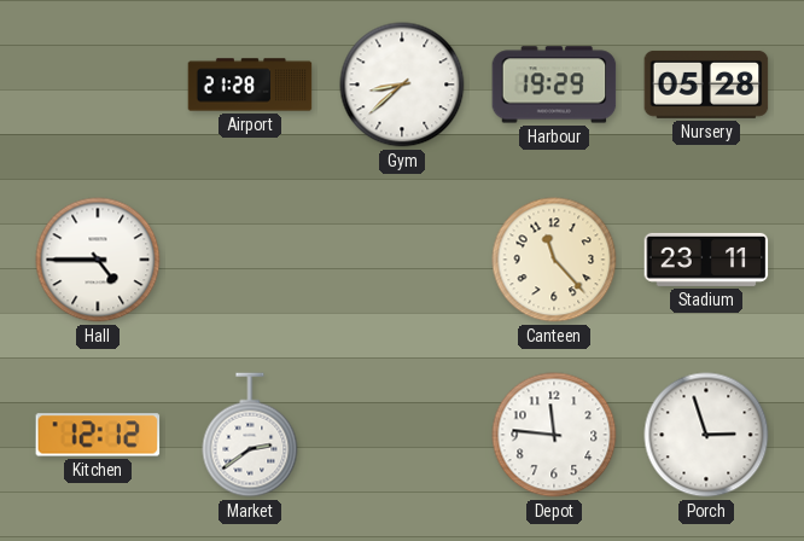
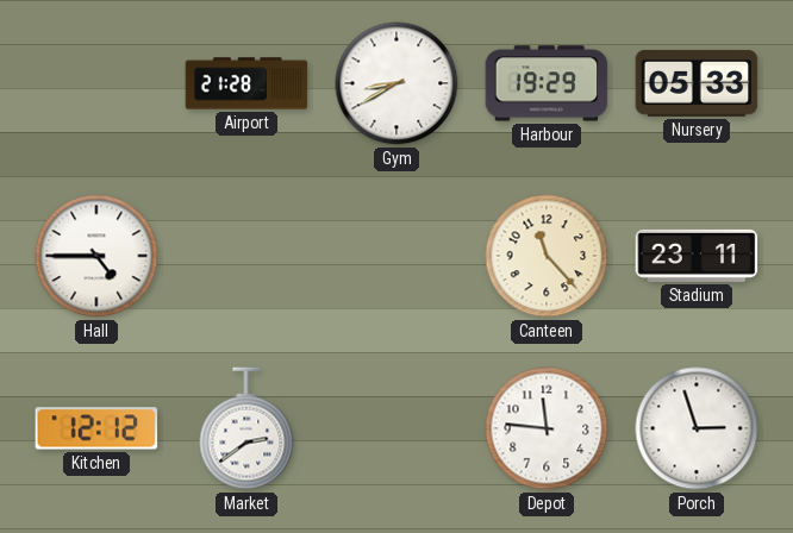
Gym: 8:38 -> 8:40 (396, 83)
Nursery: 05:28 -> 05:33 (697, 83)
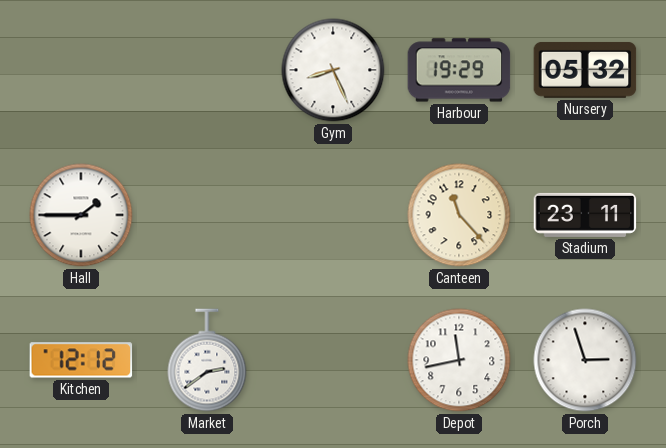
Airport: 21:28 -> none (246, 83)
Gym: 8:40 -> 8:26 (333, 70)
Nursery: 05:33 -> 05:32 (585, 70)
Hall: 4:45 -> 1:45 (81, 215)
Depot: 11:46 -> 11:43 (459, 360)
